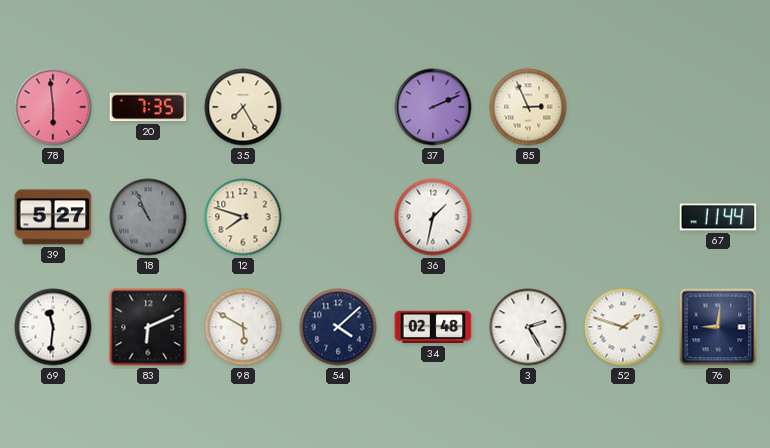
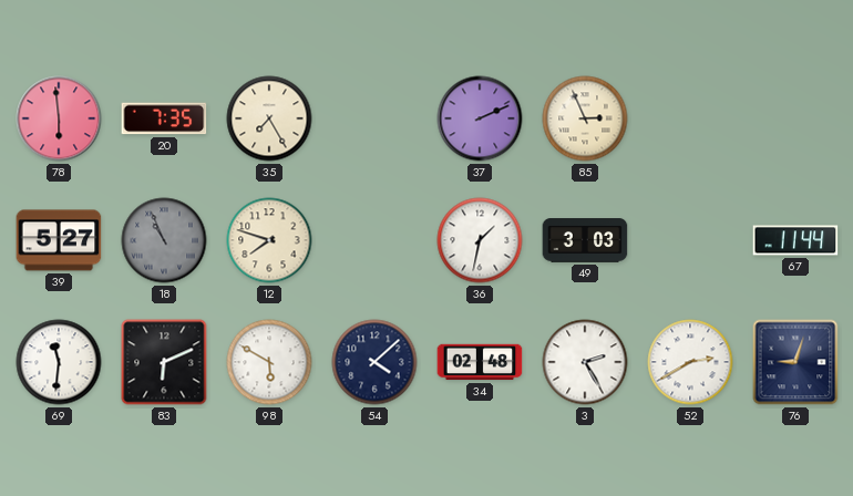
49: none -> 3:03 (585, 240)
52: 1:48 -> 2:40 (690, 362)
76: 9:01 -> 9:03 (795, 362)
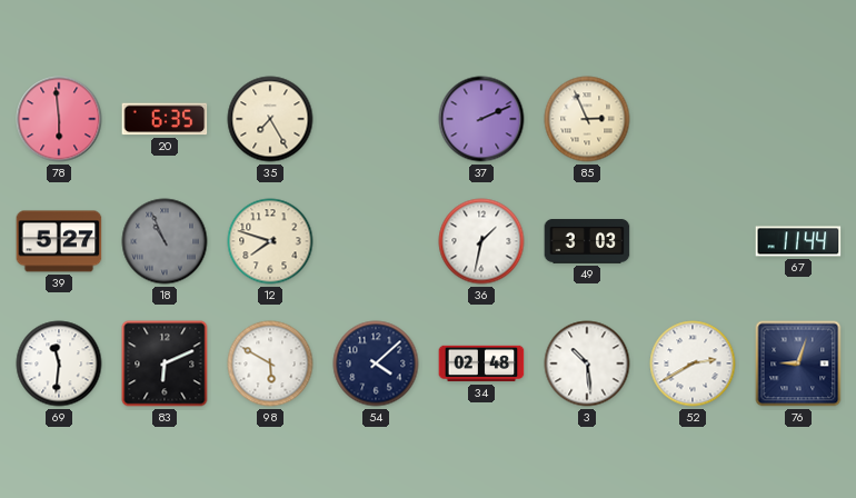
20: 7:35 -> 6:35 (165, 119)
3: 2:25 -> 10:29 (587, 363)
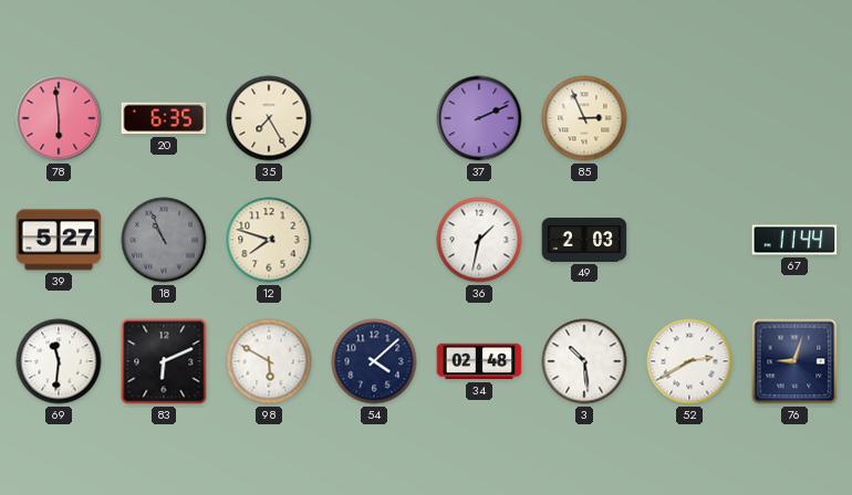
49: 3:03 -> 2:03 (584, 240)
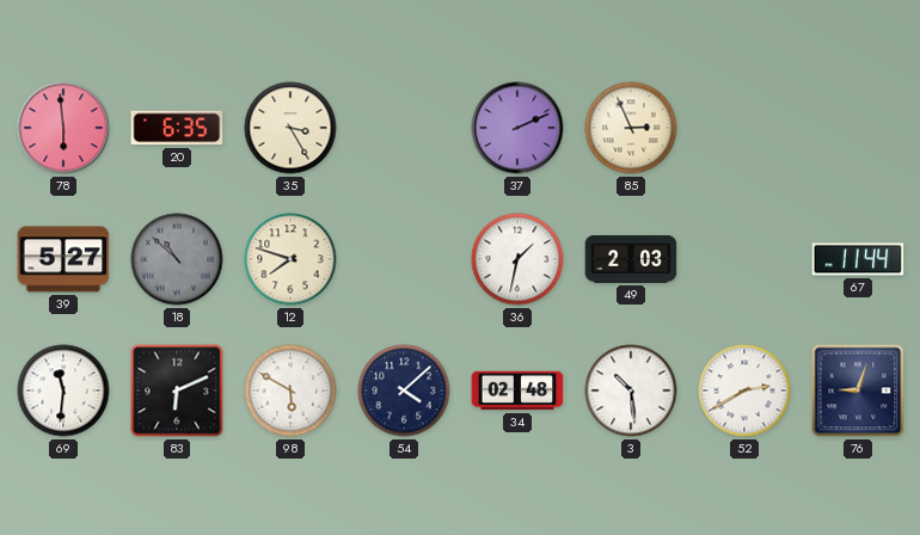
35: 7:25 -> 3:25 (290, 128)
18: 10:56 -> 10:52 (177, 259)
